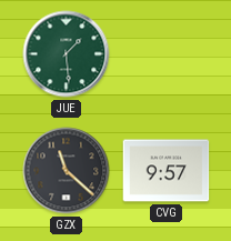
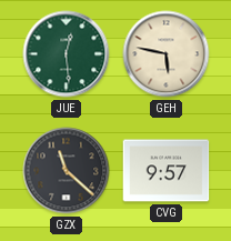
JUE: 1:29 -> 12:29 (67, 54)
GEH: none -> 5:47 (167, 54)
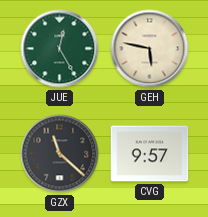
JUE: 12:29 -> 12:25 (60, 49)
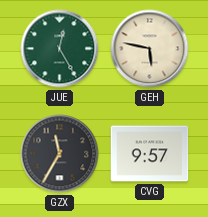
GZX: 11:22 -> 11:35 (60, 154)
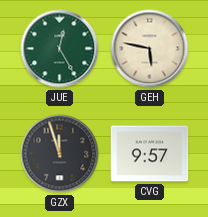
GZX: 11:35 -> 11:57 (60, 154)
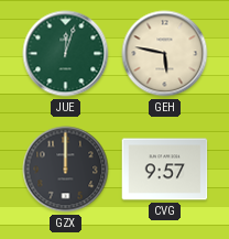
JUE: 12:25 -> 12:03 (66, 54)
GZX: 11:57 -> 12:00 (66, 170)
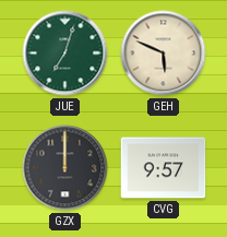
JUE: 12:03 -> 7:03 (65, 54)
GEH: 5:47 -> 5:49 (164, 54)
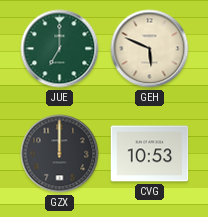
JUE: 7:03 -> 7:00 (60, 49)
CVG: 9:57 -> 10:53 (150, 154)
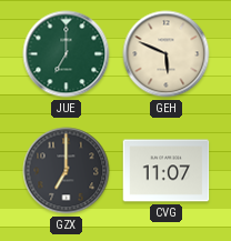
GZX: 12:00 -> 7:00 (67, 171)
CVG: 10:53 -> 11:07 (167, 171)
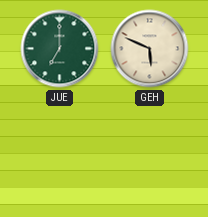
GZX: 7:00 -> none (67, 171)
CVG: 11:07 -> none (167, 171)
